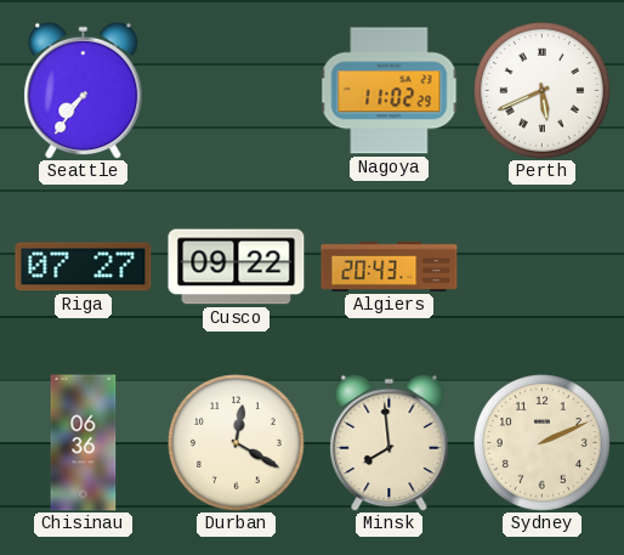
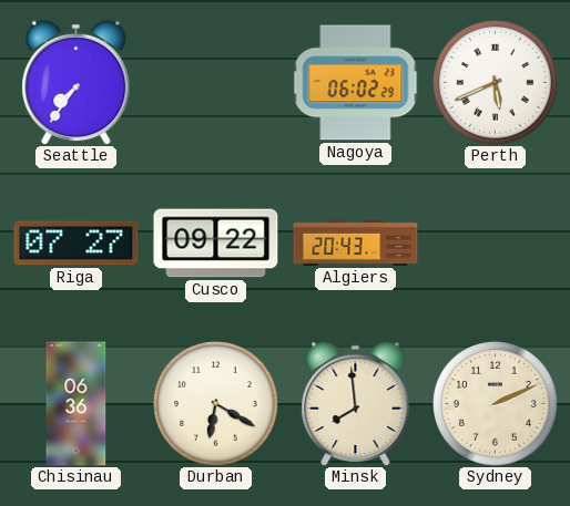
Nagoya: 11:02 -> 06:02 (356, 83)
Durban: 12:20 -> 6:20 (216, 404)
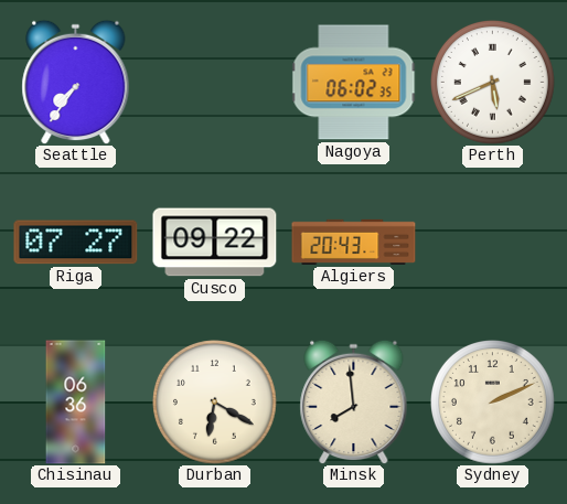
Nagoya: 06:02:29 -> 06:02:35 (354, 83)
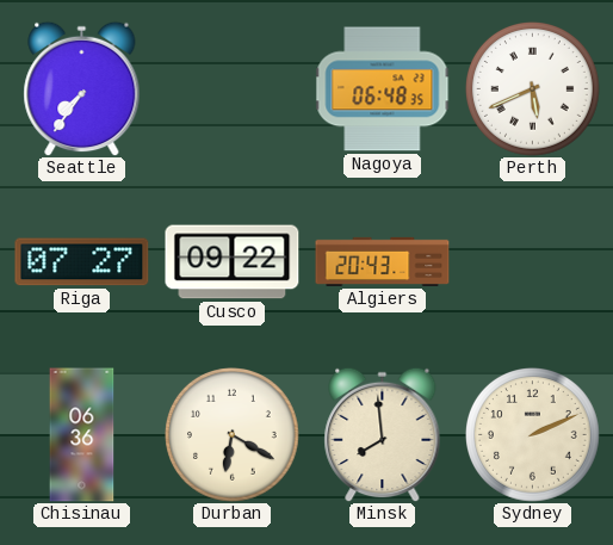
Nagoya: 06:02 -> 06:48 (383, 89)
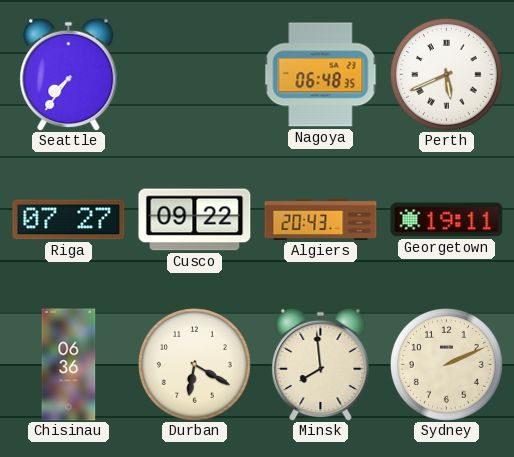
Georgetown: none -> 19:11 (447, 220)
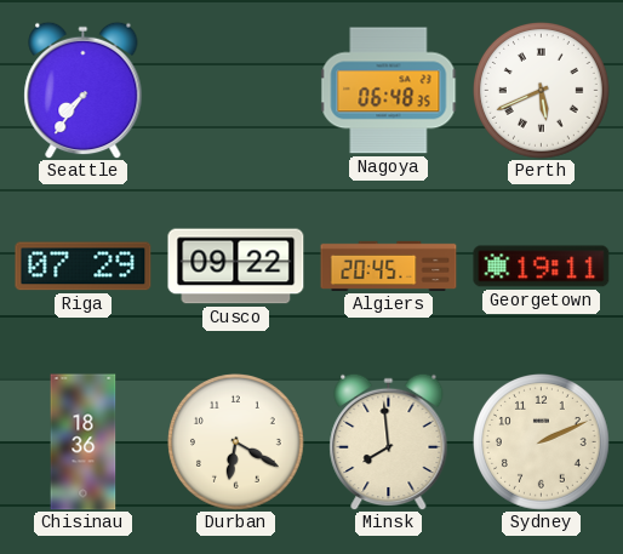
Riga: 07:27 -> 07:29 (84, 267)
Algiers: 20:43 -> 20:45 (389, 265)
Chisinau: 06:36 -> 18:36 (84, 442)
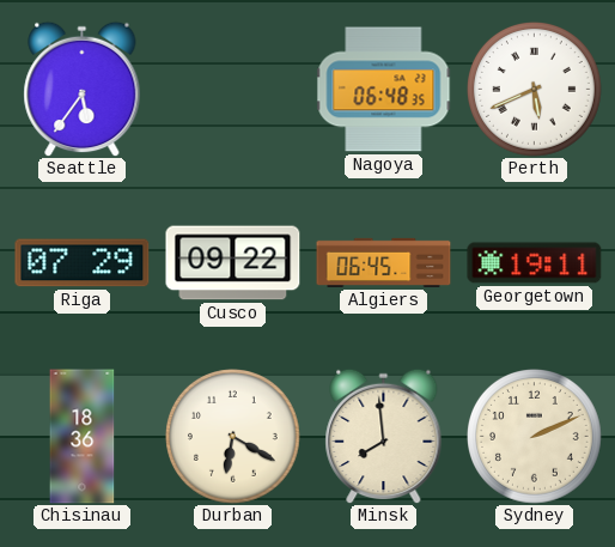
Seattle: 7:36 -> 5:36 (83, 89)
Algiers: 20:45 -> 06:45 (384, 262)
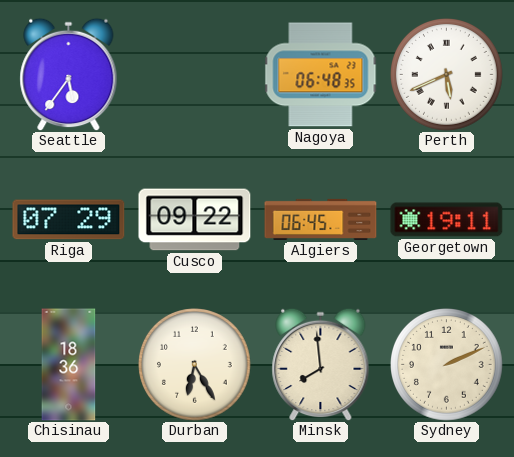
Durban: 6:20 -> 6:25 (195, 365)
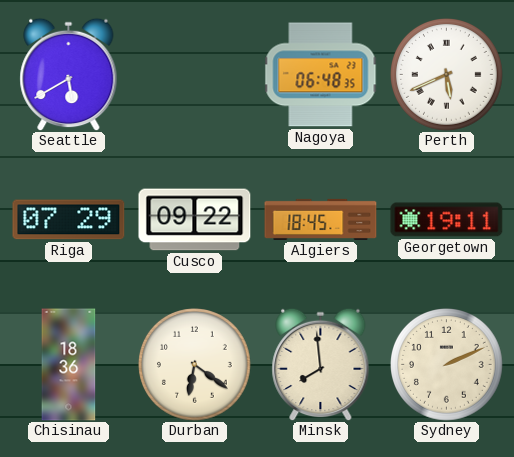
Seattle: 5:36 -> 5:40 (69, 74)
Algiers: 06:45 -> 18:45 (321, 219)
Durban: 6:25 -> 6:21 (195, 365)
